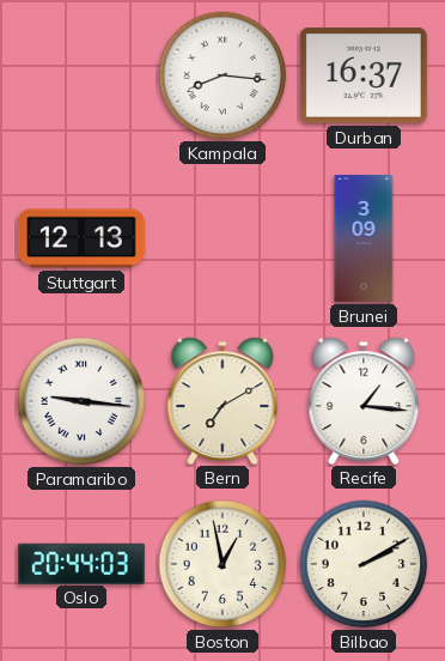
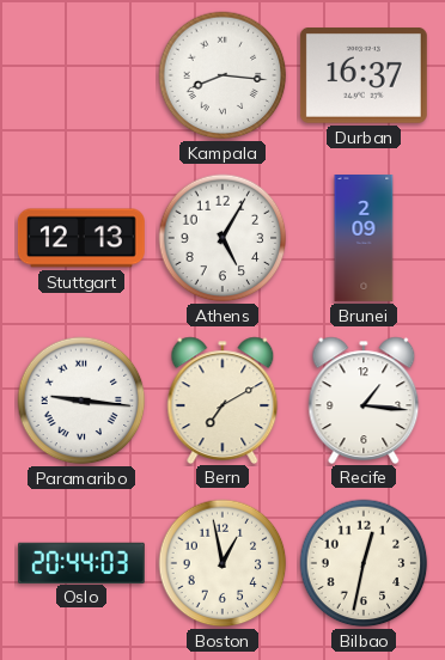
Athens: none -> 5:05 (222, 238)
Brunei: 3:09 -> 2:09 (364, 239)
Bilbao: 2:10 -> 12:32 (364, 563)
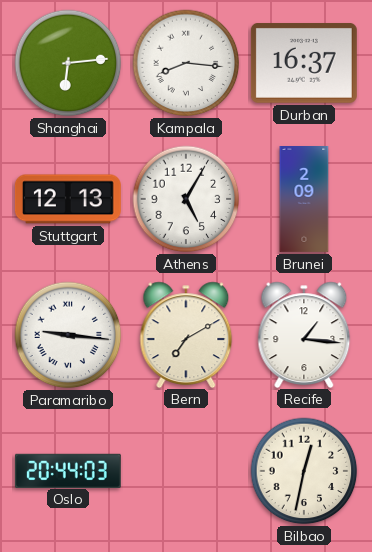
Shanghai: none -> 6:14 (68, 63)
Boston: 12:58 -> none (222, 563)
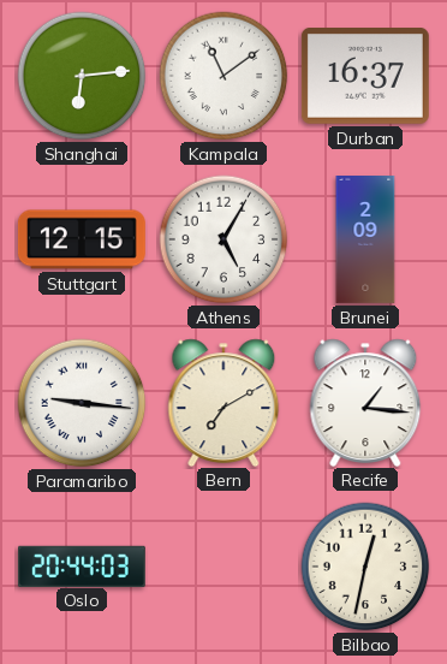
Kampala: 8:16 -> 11:09 (223, 76)
Stuttgart: 12:13 -> 12:15 (82, 239)
